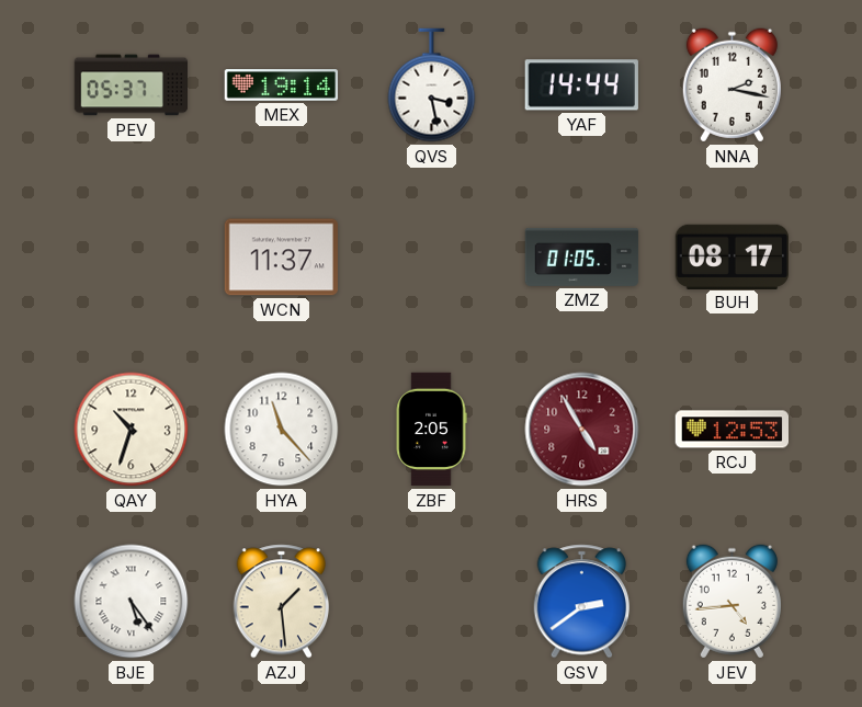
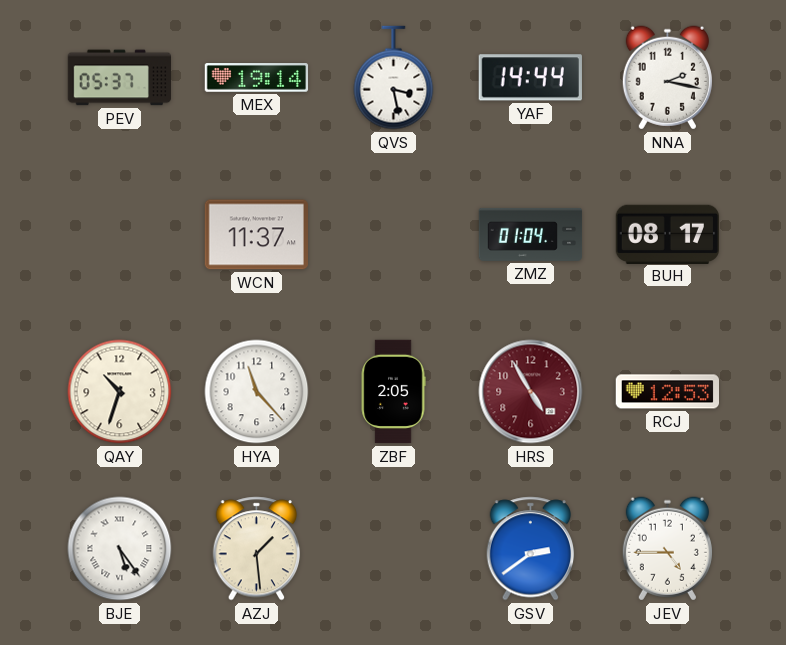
ZMZ: 01:05 -> 01:04 (531, 234)
JEV: 4:44 -> 4:45 (667, 549)
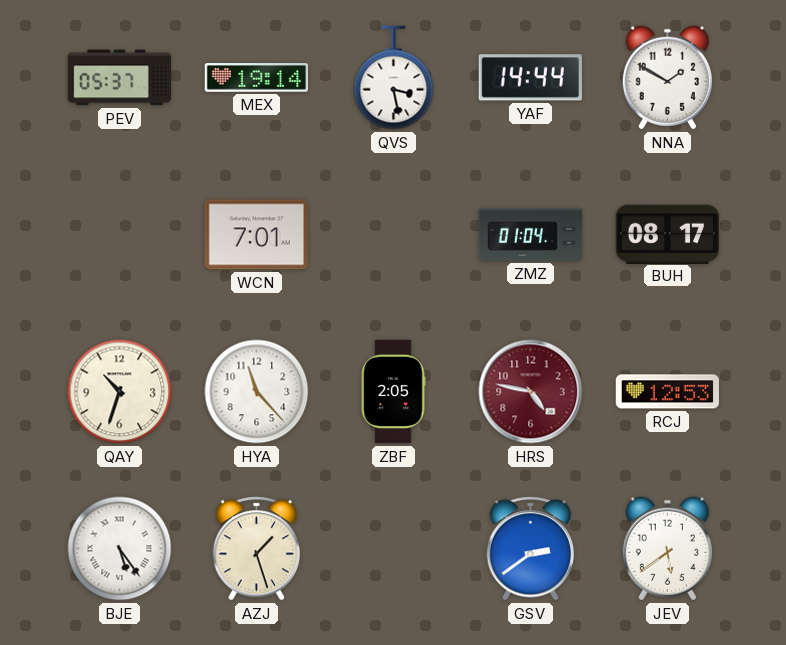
NNA: 2:17 -> 1:50 (667, 78)
WCN: 11:37 -> 7:01 (256, 235)
HRS: 4:55 -> 4:47 (531, 392)
AZJ: 1:29 -> 1:27 (257, 549)
JEV: 4:45 -> 5:39 (667, 549)
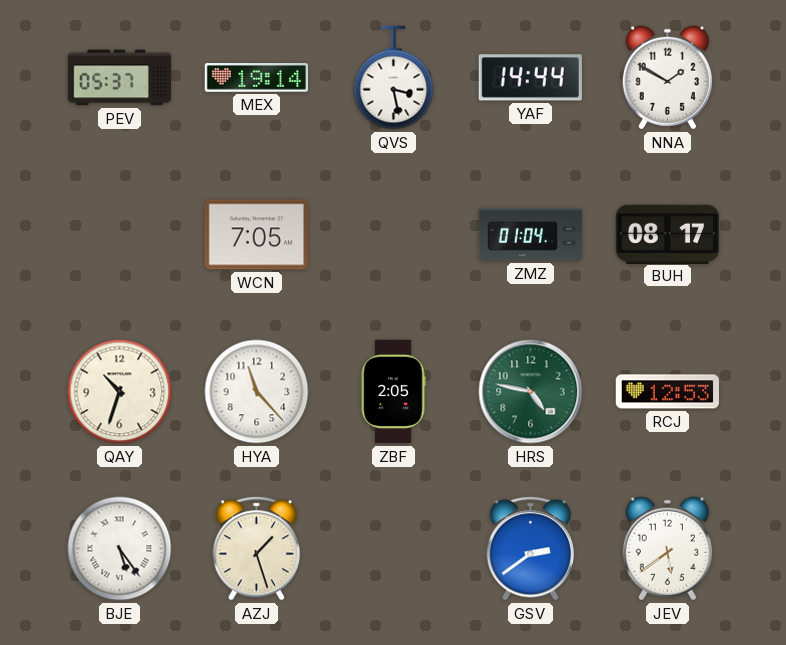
WCN: 7:01 -> 7:05 (256, 235)
HRS dial: burgundy -> green (531, 392)
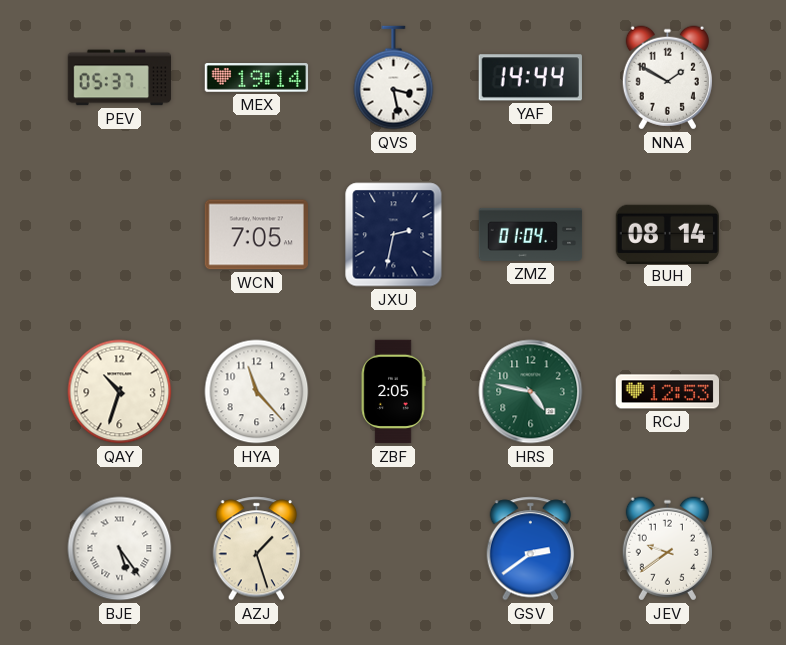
JXU: none -> 2:32 (394, 235)
BUH: 08:17 -> 08:14 (667, 234)
JEV: 5:39 -> 9:39 (667, 549)
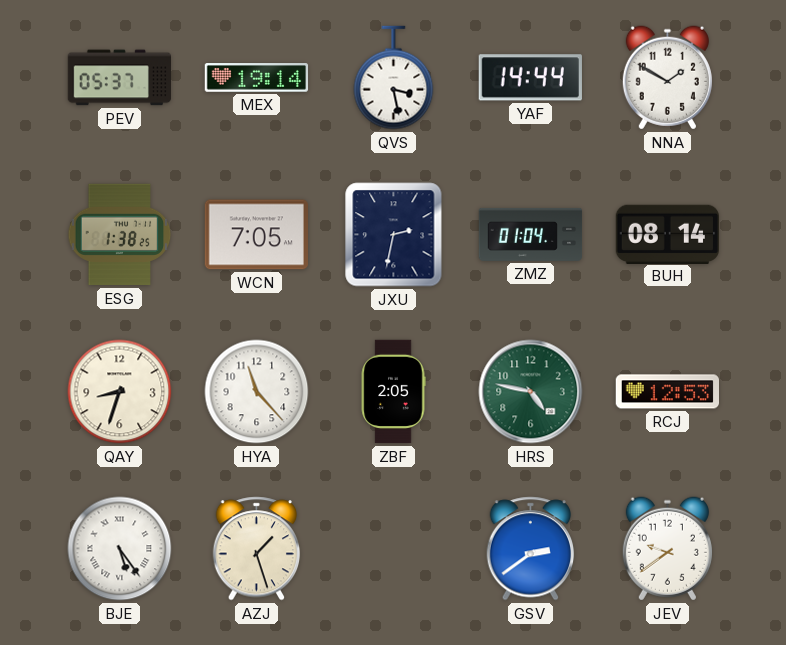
ESG: none -> 1:38 (120, 235)
QAY: 10:33 -> 8:33 (120, 392)
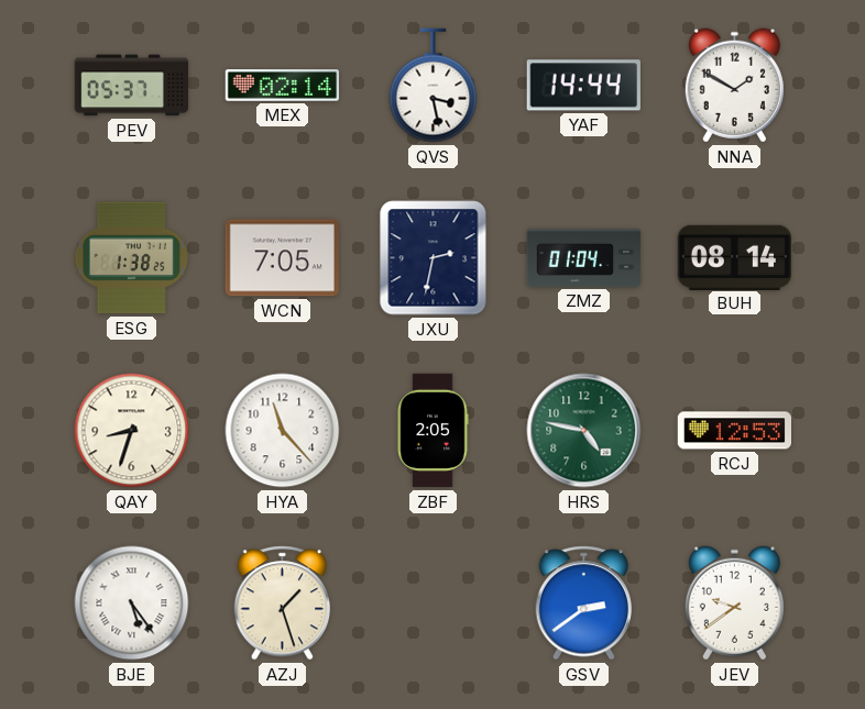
MEX: 19:14 -> 02:14 (283, 86)
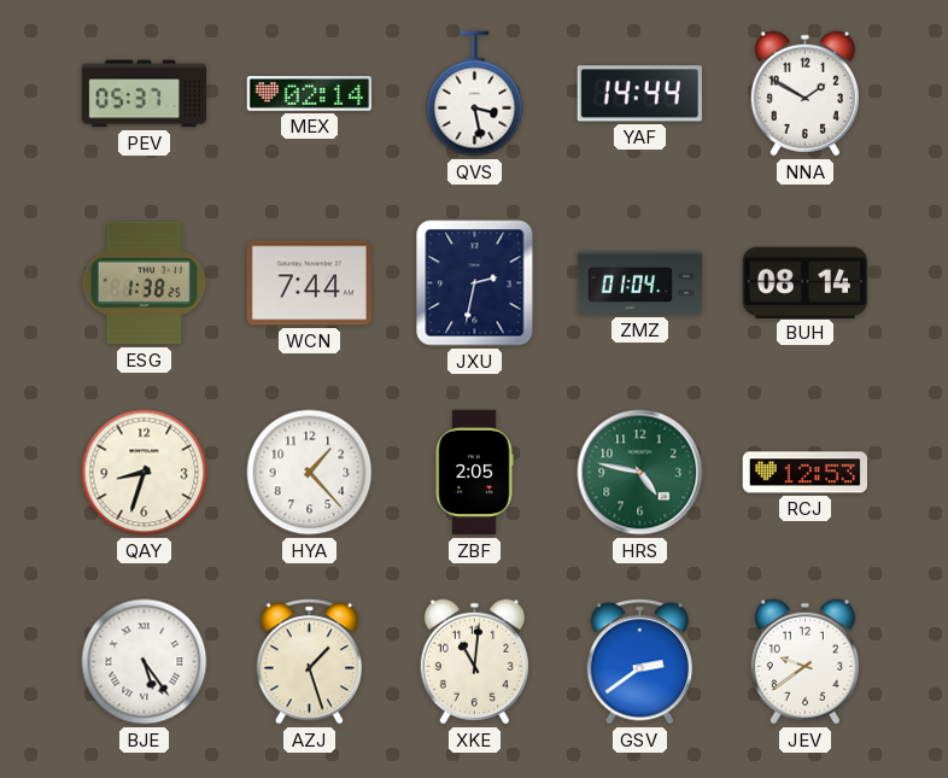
WCN: 7:05 -> 7:44 (309, 283)
HYA: 11:23 -> 1:23 (310, 473)
XKE: none -> 11:01 (474, 662)
